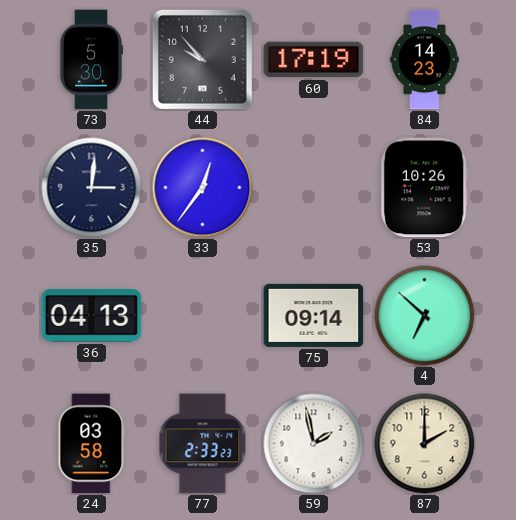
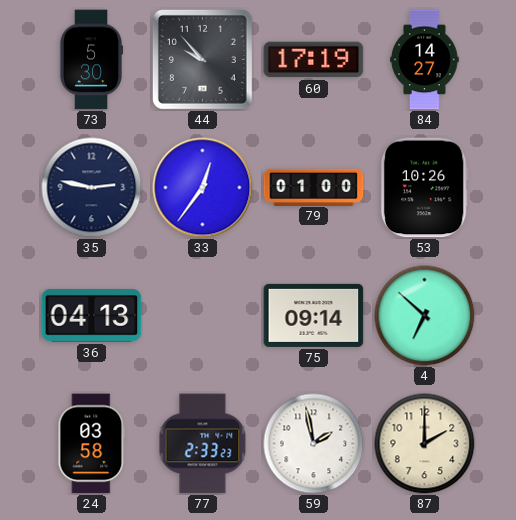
84: 14:23 -> 14:27 (425, 60)
35: 3:01 -> 2:47 (92, 188)
79: none -> 01:00 (314, 187)
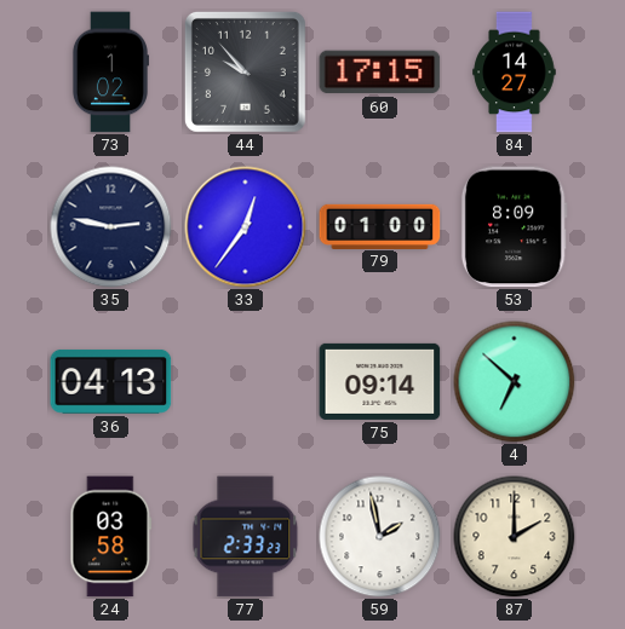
73: 5:30 -> 1:02 (109, 73)
60: 17:19 -> 17:15 (380, 73)
53: 10:26 -> 8:09 (514, 227)
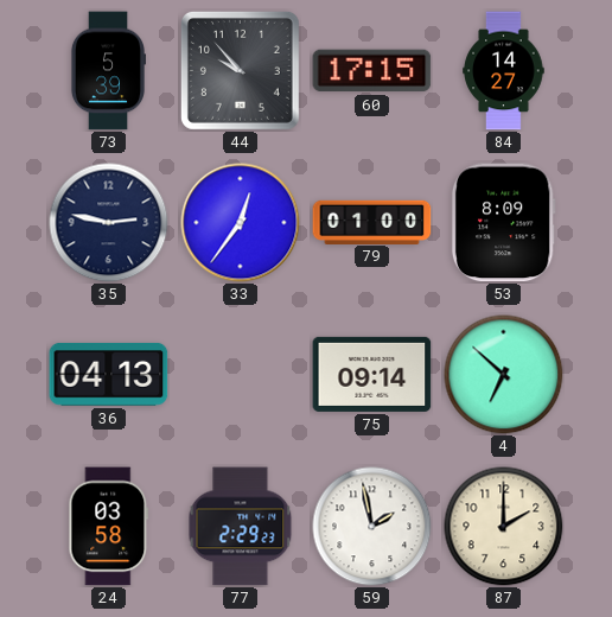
73: 1:02 -> 5:39 (107, 71)
77: 2:33 -> 2:29 (241, 527)
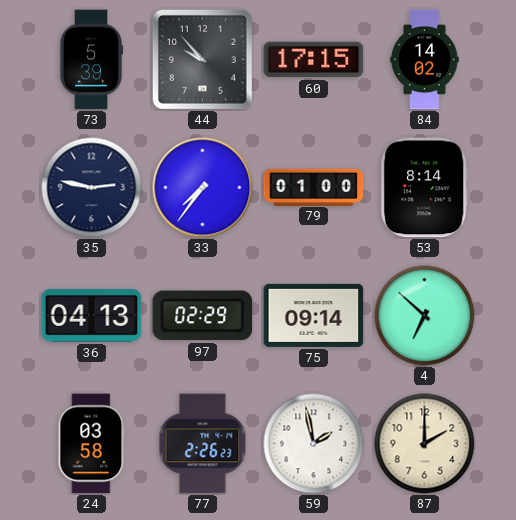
84: 14:27 -> 14:02 (425, 60)
33: 12:36 -> 7:36 (203, 188)
53: 8:09 -> 8:14 (424, 188)
97: none -> 02:29 (203, 316)
77: 2:29 -> 2:26 (203, 444)
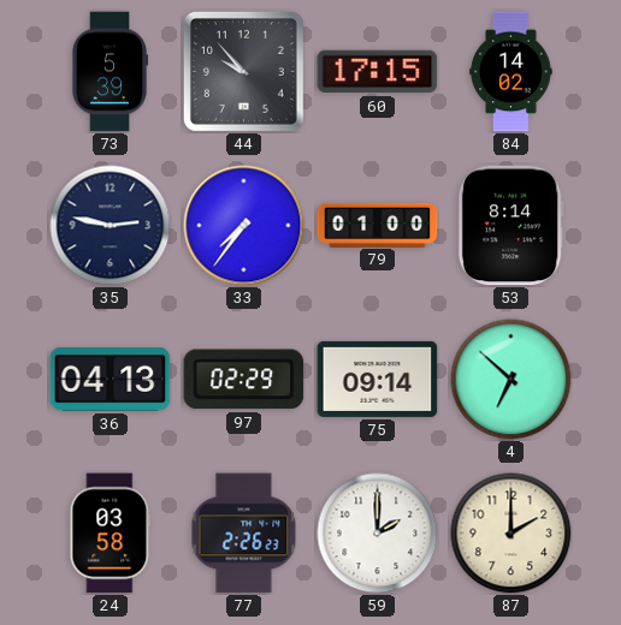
59: 1:58 -> 2:00 (378, 534)
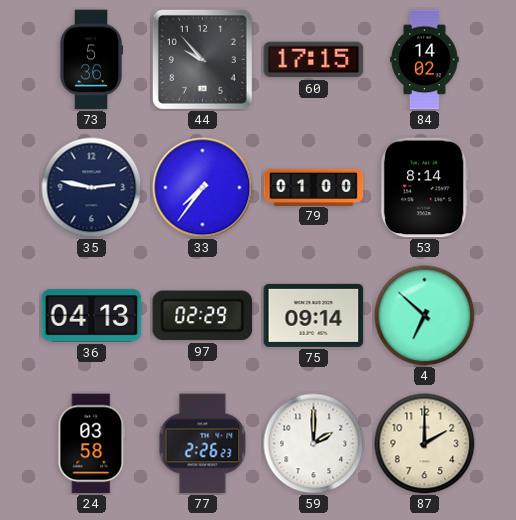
73: 5:39 -> 5:36 (90, 60)
